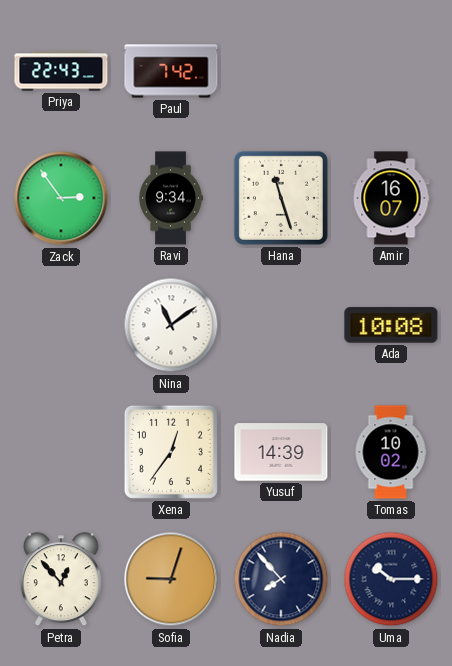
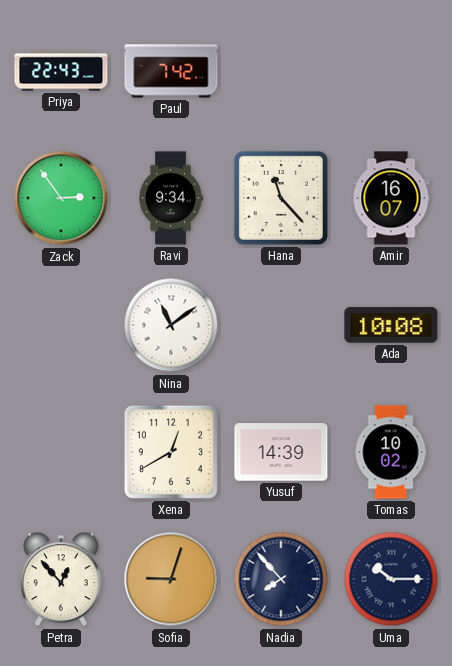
Hana: 11:27 -> 11:23 (281, 198)
Xena: 12:36 -> 12:40 (171, 452)
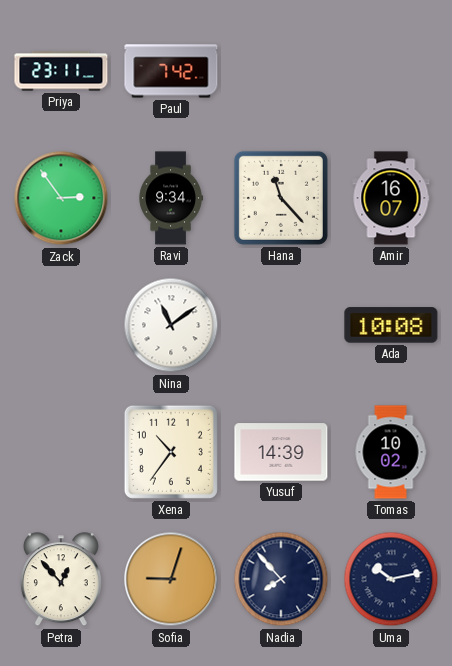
Priya: 22:43 -> 23:11 (61, 71)
Xena: 12:40 -> 10:36 (171, 452)
Uma: 10:15 -> 10:13 (391, 579)
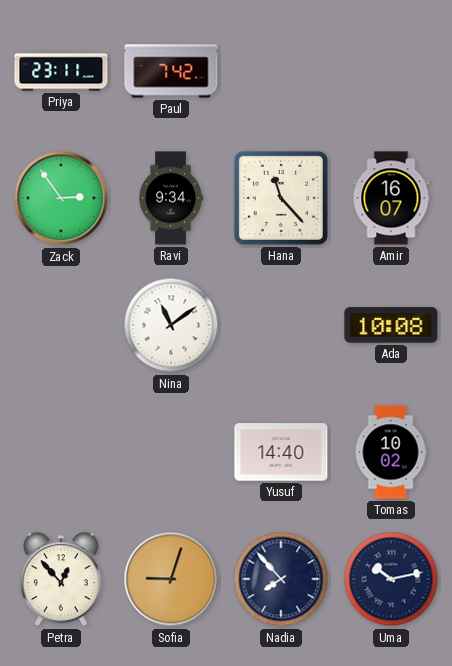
Xena: 10:36 -> none (171, 452)
Yusuf: 14:39 -> 14:40 (281, 452)
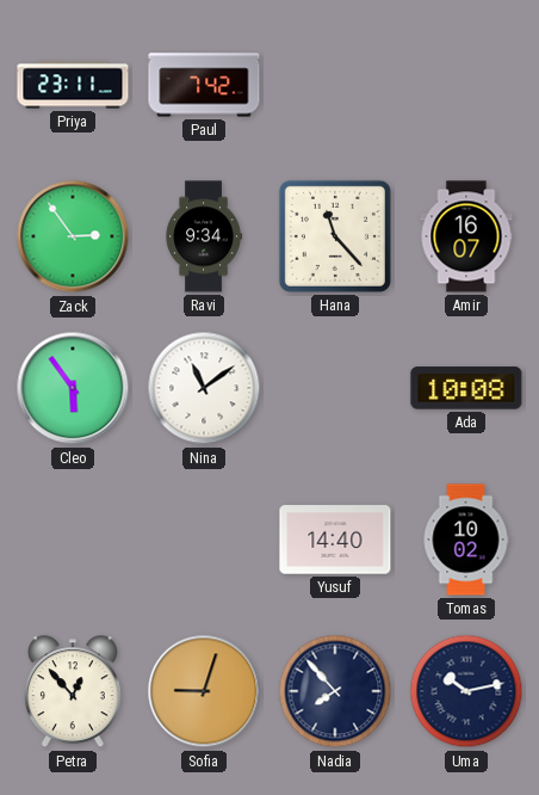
Cleo: none -> 5:54 (73, 388)
